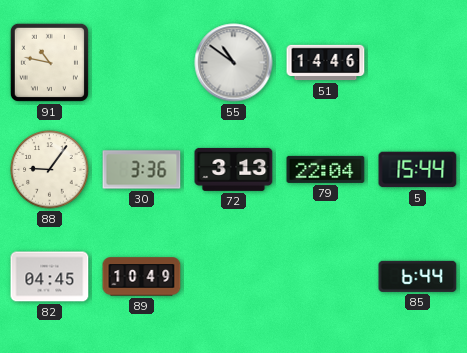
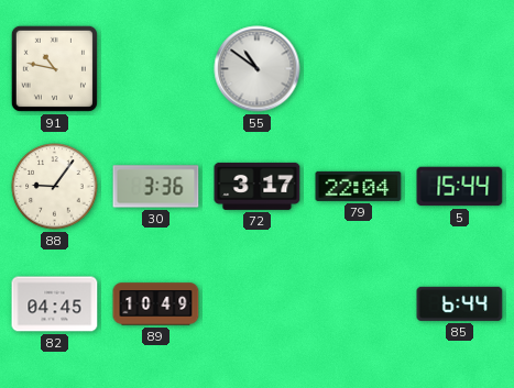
51: 14:46 -> none (326, 63)
72: 3:13 -> 3:17 (258, 186)
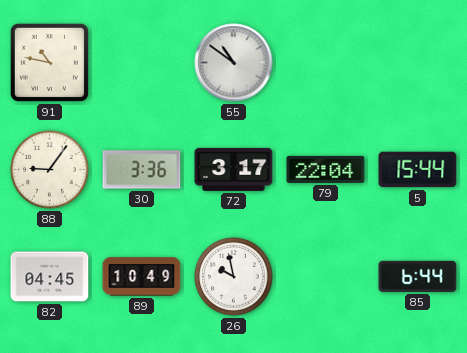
26: none -> 9:58 (234, 277)
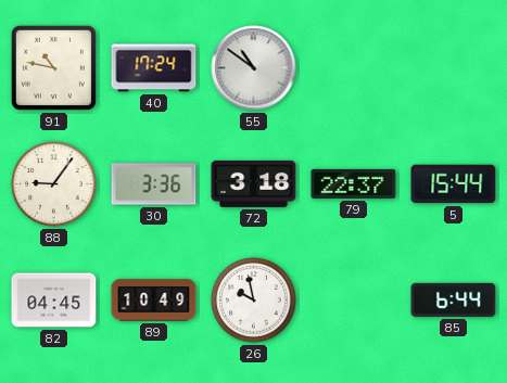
40: none -> 17:24 (154, 68)
72: 3:17 -> 3:18 (254, 183)
79: 22:04 -> 22:37 (354, 183)
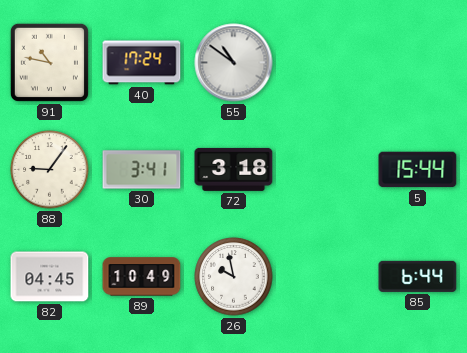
30: 3:36 -> 3:41 (142, 170)
79: 22:37 -> none (354, 183)
